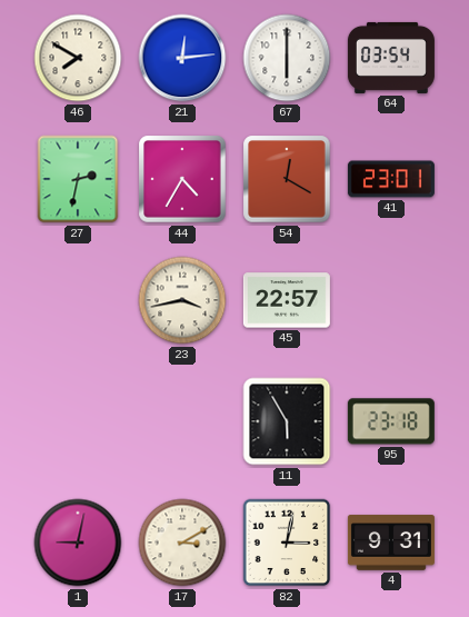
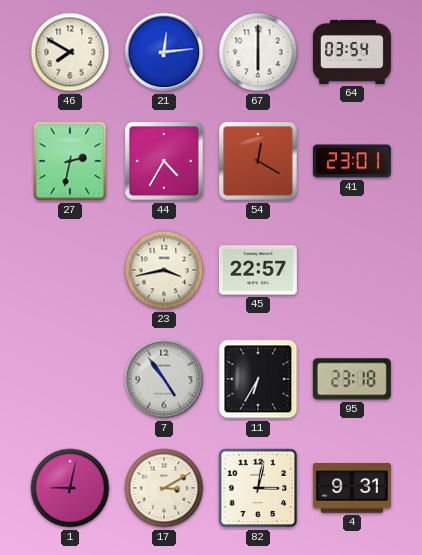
7: none -> 4:54 (164, 379)
11: 5:55 -> 6:35 (258, 379)
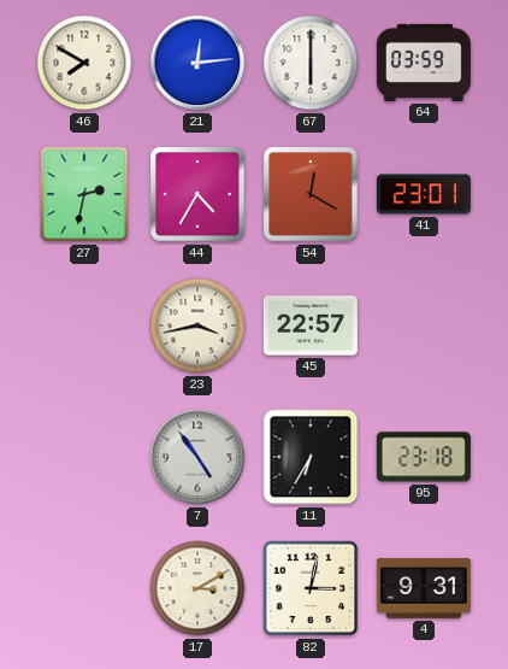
64: 03:54 -> 03:59 (424, 63)
1: 9:02 -> none (70, 488)
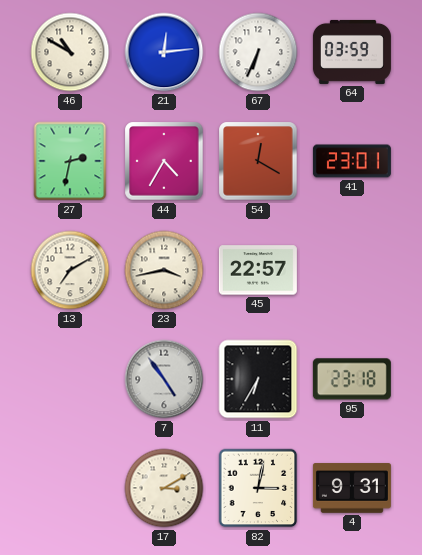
46: 7:50 -> 10:50 (70, 52)
67: 6:00 -> 6:34 (258, 52)
13: none -> 7:10 (70, 270)
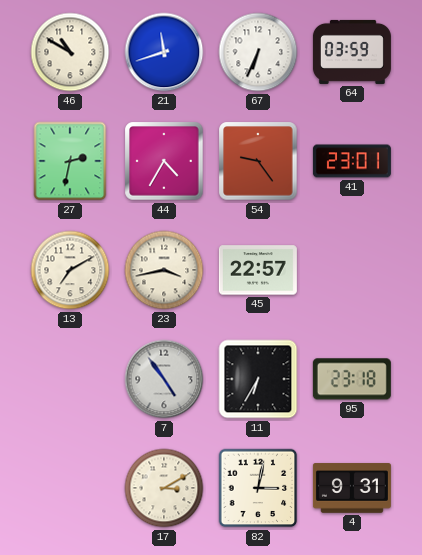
21: 12:14 -> 11:42 (164, 52)
54: 12:20 -> 9:24 (258, 161)
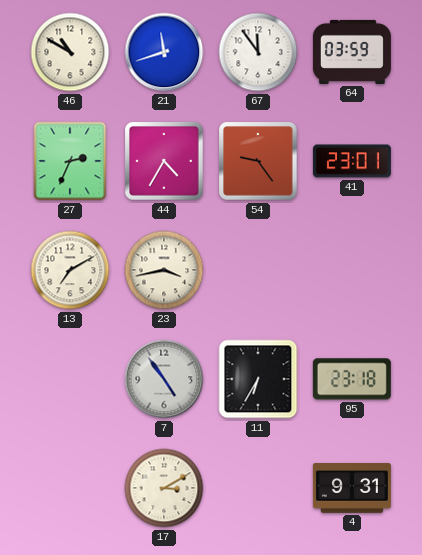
67: 6:34 -> 11:54 (258, 52)
27: 2:32 -> 2:34 (70, 161)
45: 22:57 -> none (258, 270)
82: 3:02 -> none (258, 488)
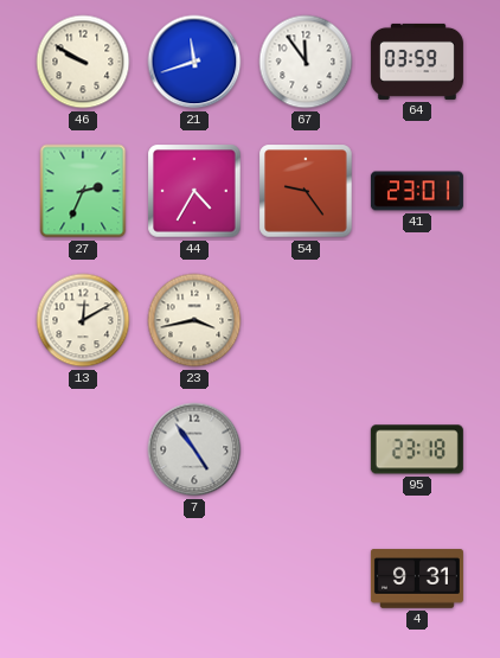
46: 10:50 -> 9:50 (83, 62)
13: 7:10 -> 12:10 (83, 320)
11: 6:35 -> none (258, 379)
17: 3:10 -> none (164, 488)
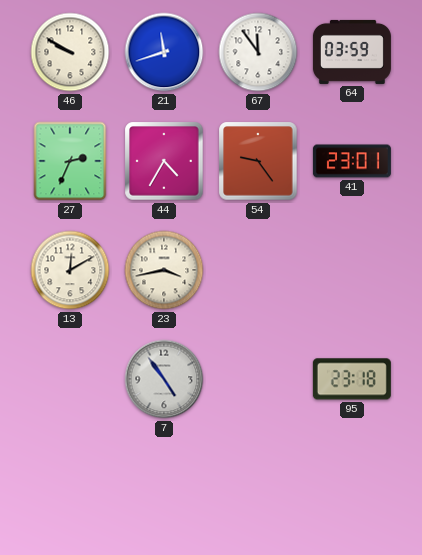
4: 9:31 -> none (417, 579)
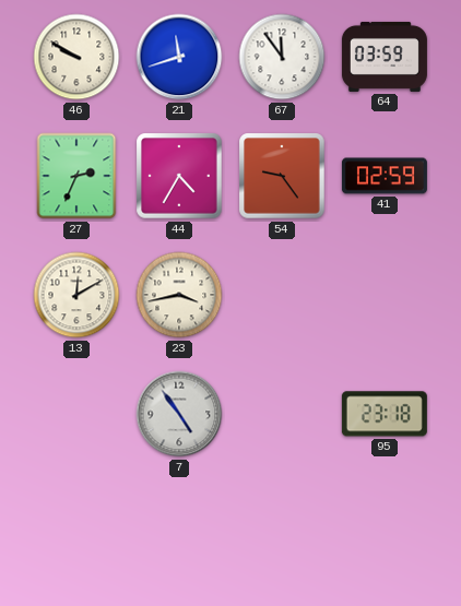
41: 23:01 -> 02:59 (385, 176)
